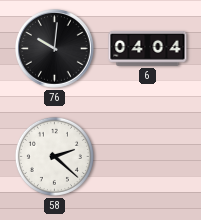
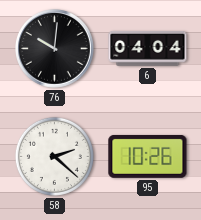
95: none -> 10:26 (148, 156)
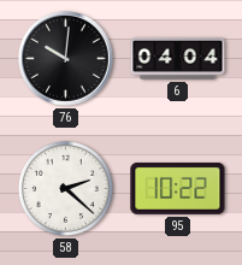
95: 10:26 -> 10:22 (178, 188)
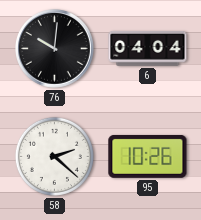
95: 10:22 -> 10:26 (148, 156)
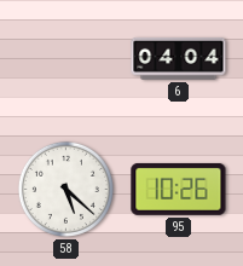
76: 10:01 -> none (55, 49)
58: 2:22 -> 5:22 (65, 189)
